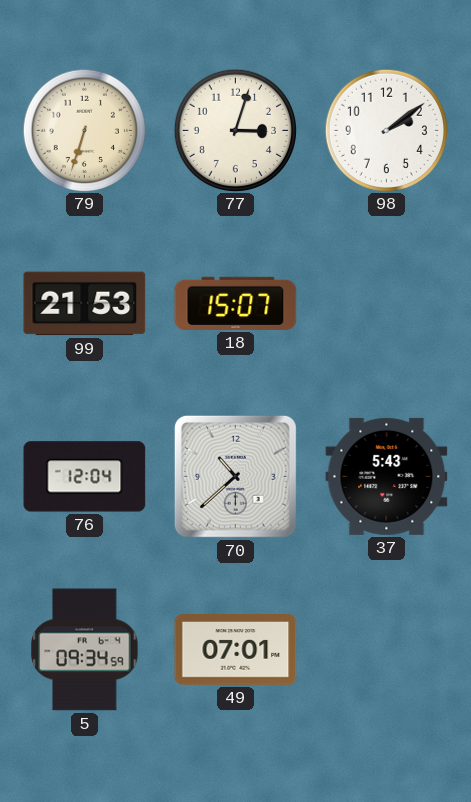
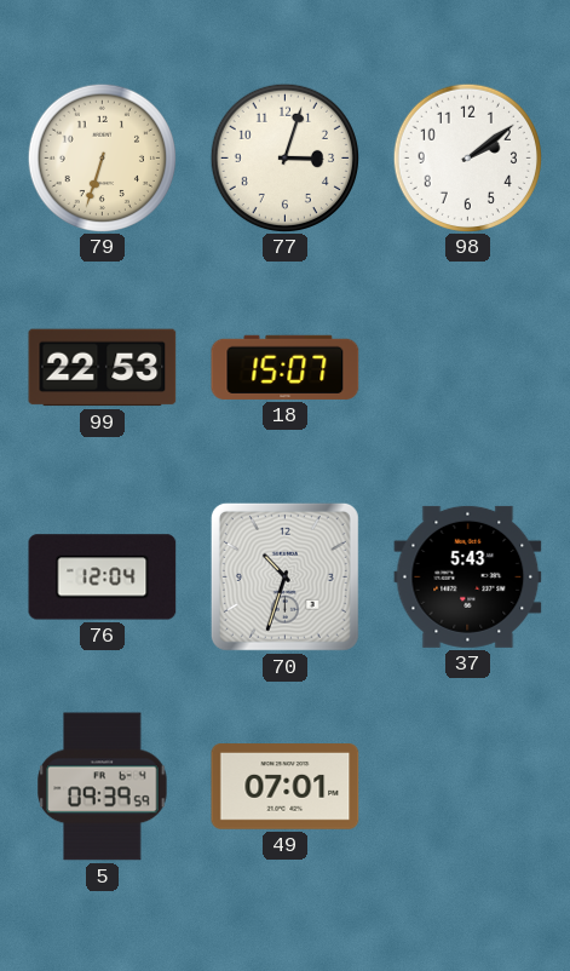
99: 21:53 -> 22:53 (103, 368)
70: 10:38 -> 10:33 (284, 576)
5: 09:34 -> 09:39 (103, 787)
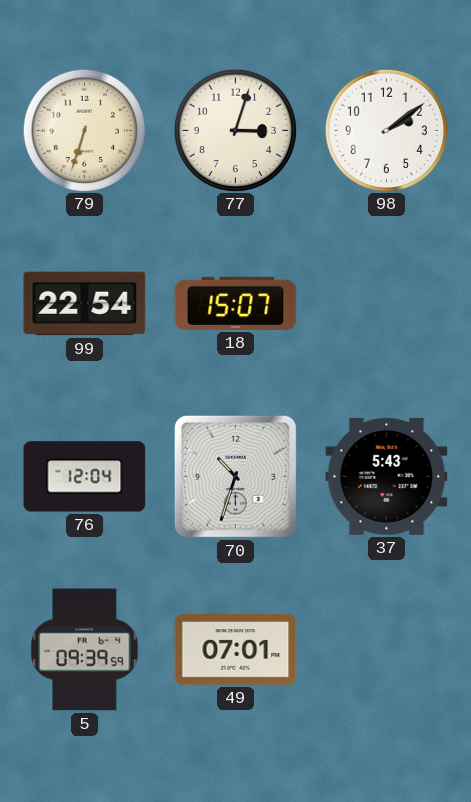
99: 22:53 -> 22:54 (85, 304)
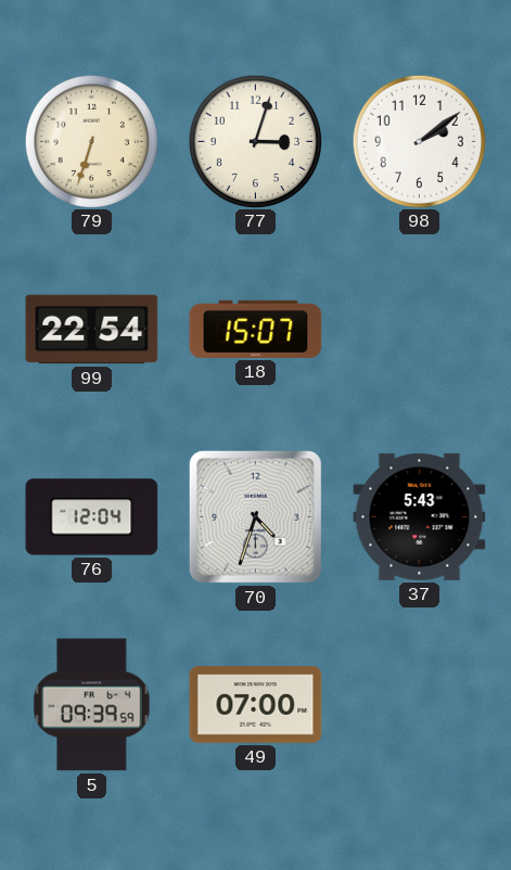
70: 10:33 -> 4:33 (255, 516)
49: 07:01 -> 07:00 (256, 705)
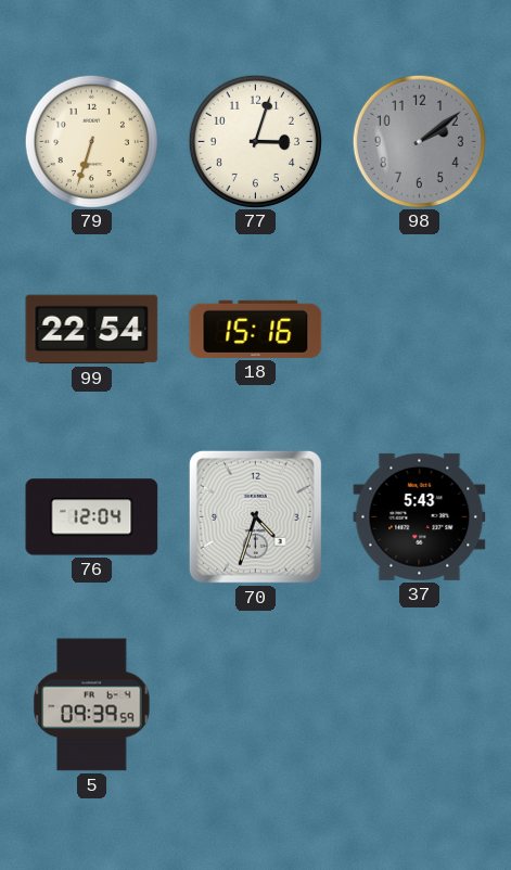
98 dial: white -> grey (419, 141)
18: 15:07 -> 15:16 (256, 329)
49: 07:00 -> none (256, 705)
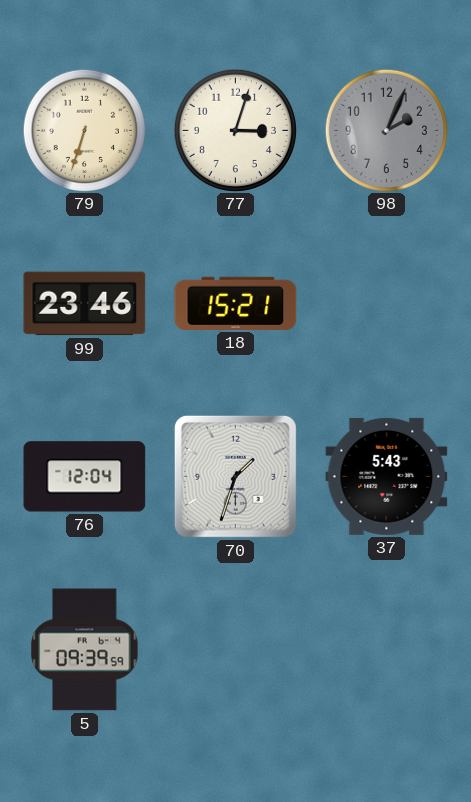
98: 2:09 -> 2:04 (386, 130)
99: 22:54 -> 23:46 (85, 304)
18: 15:16 -> 15:21 (236, 303)
70: 4:33 -> 1:33 (235, 476)
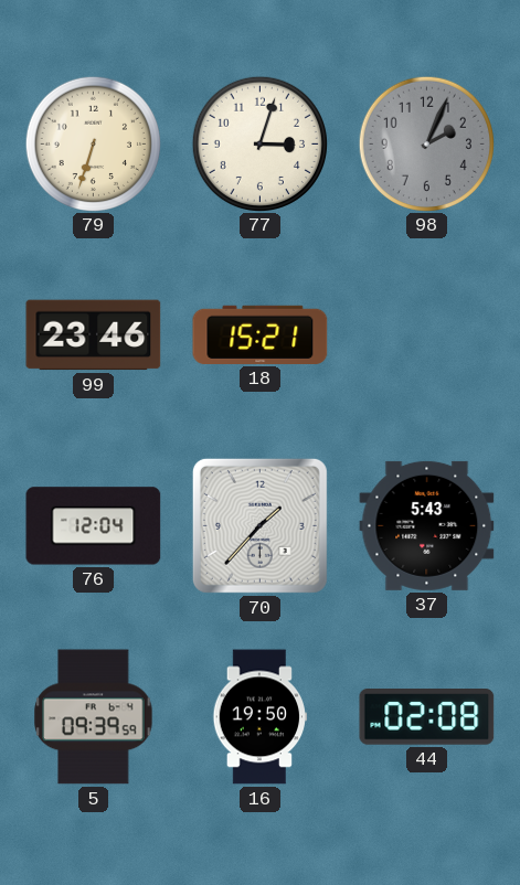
70: 1:33 -> 1:37 (259, 525)
16: none -> 19:50 (259, 717)
44: none -> 02:08 (427, 717)
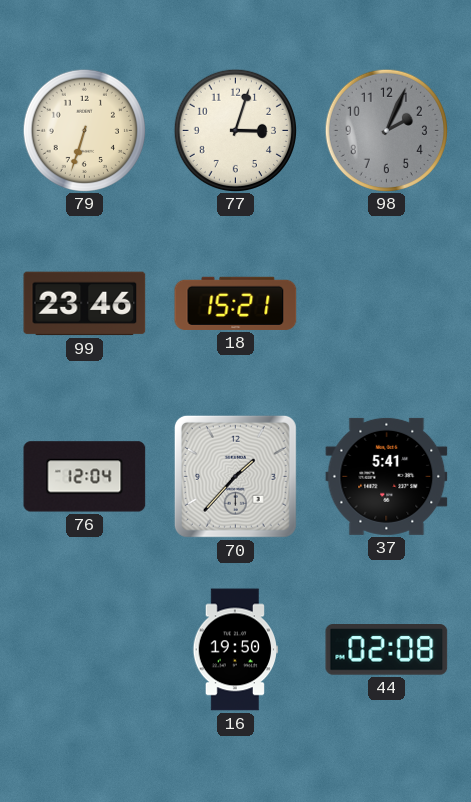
37: 5:43 -> 5:41 (387, 476)
5: 09:39 -> none (94, 717)
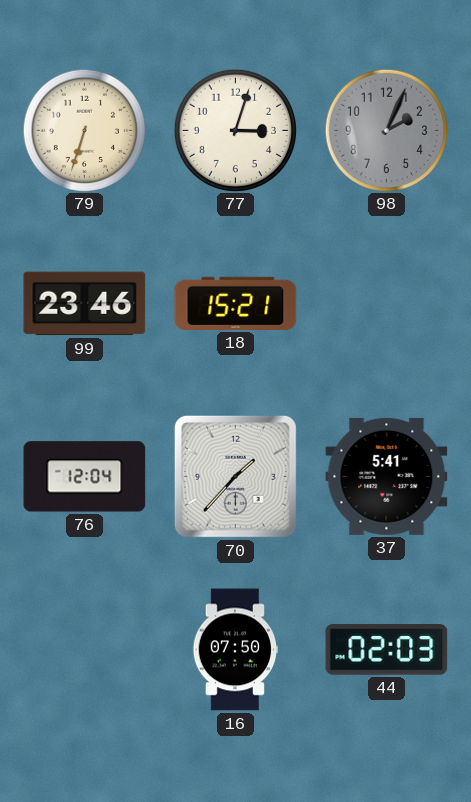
16: 19:50 -> 07:50 (235, 650)
44: 02:08 -> 02:03 (387, 650)
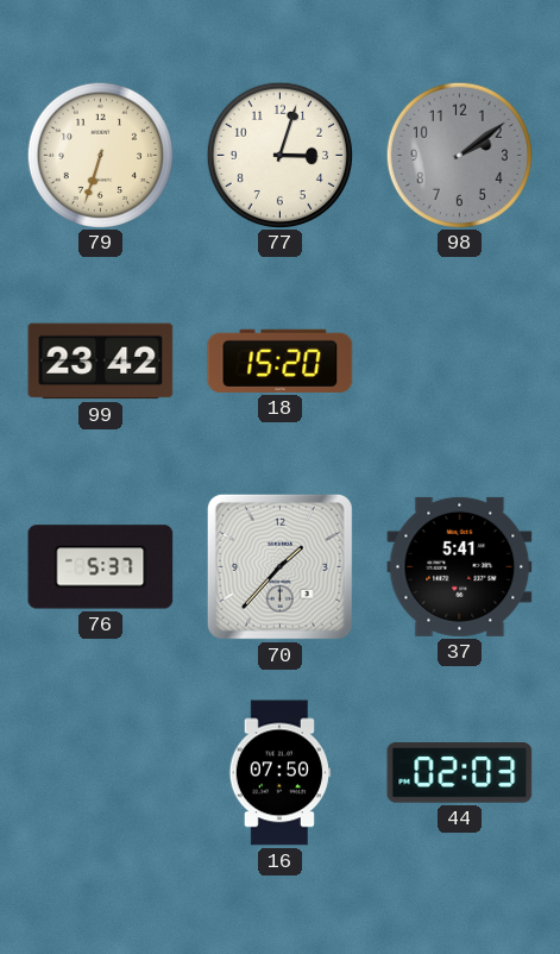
98: 2:04 -> 2:09 (459, 155)
99: 23:46 -> 23:42 (101, 362)
18: 15:21 -> 15:20 (281, 360)
76: 12:04 -> 5:37 (101, 567)
